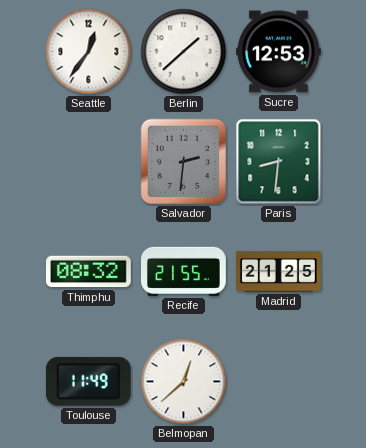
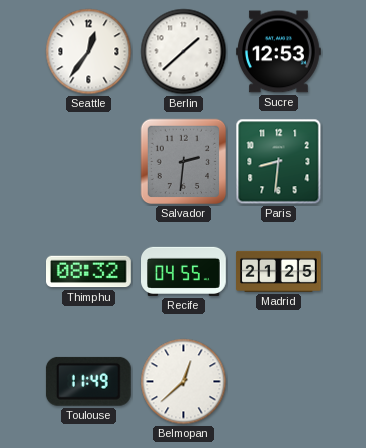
Recife: 21:55 -> 04:55 (184, 271)
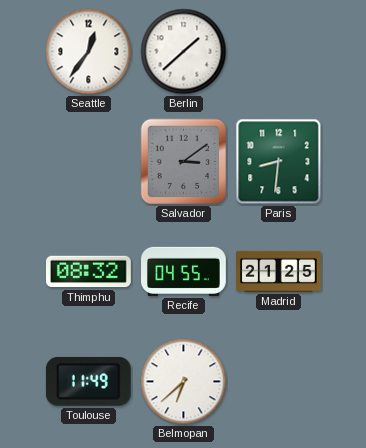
Sucre: 12:53 -> none (279, 52)
Salvador: 2:31 -> 3:09 (184, 162)
Belmopan: 12:38 -> 6:38 (184, 382)
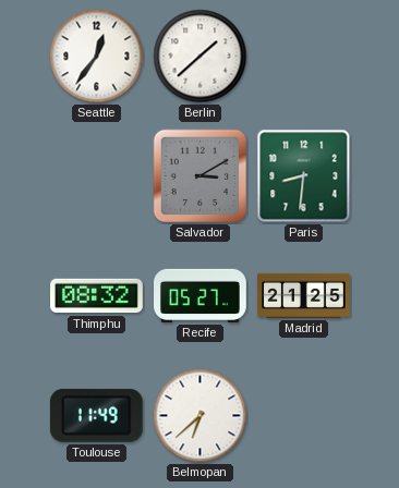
Salvador: 3:09 -> 3:10 (201, 176)
Recife: 04:55 -> 05:27 (201, 295)
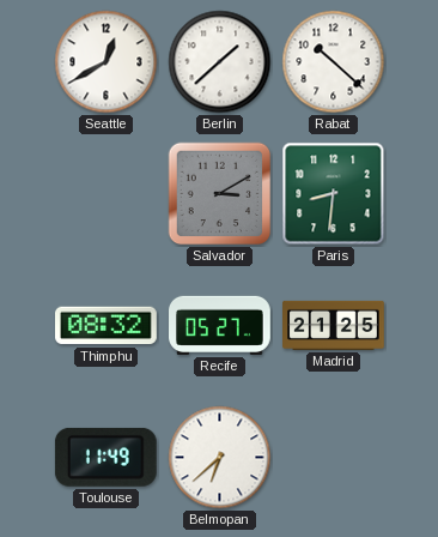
Seattle: 12:36 -> 12:40 (107, 62)
Rabat: none -> 10:22 (334, 62)
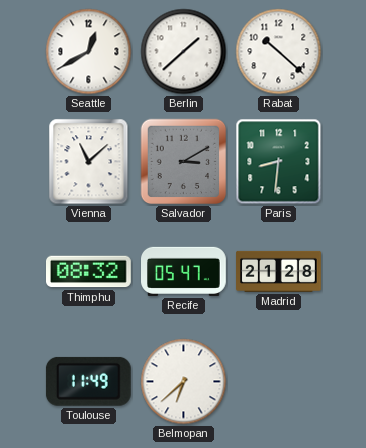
Vienna: none -> 11:08 (89, 162)
Recife: 05:27 -> 05:47 (184, 271)
Madrid: 21:25 -> 21:28 (279, 271)
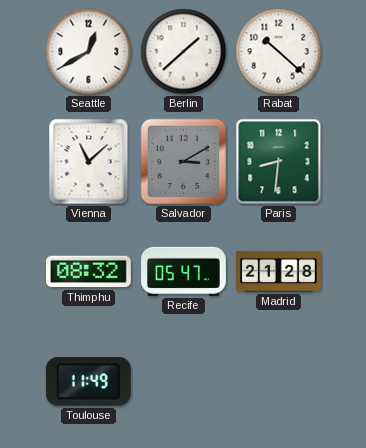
Belmopan: 6:38 -> none (184, 382)
